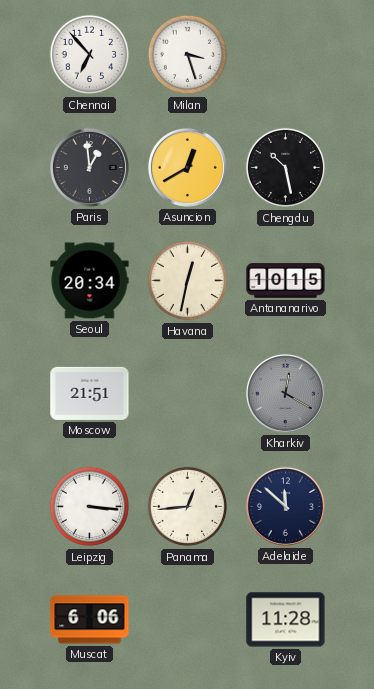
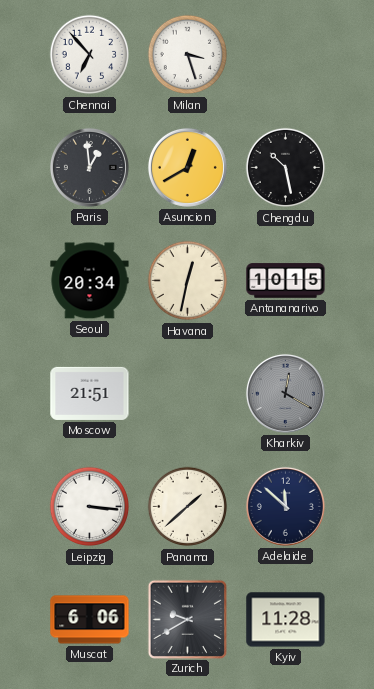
Panama: 12:44 -> 1:38 (188, 507)
Zurich: none -> 9:40 (187, 619)
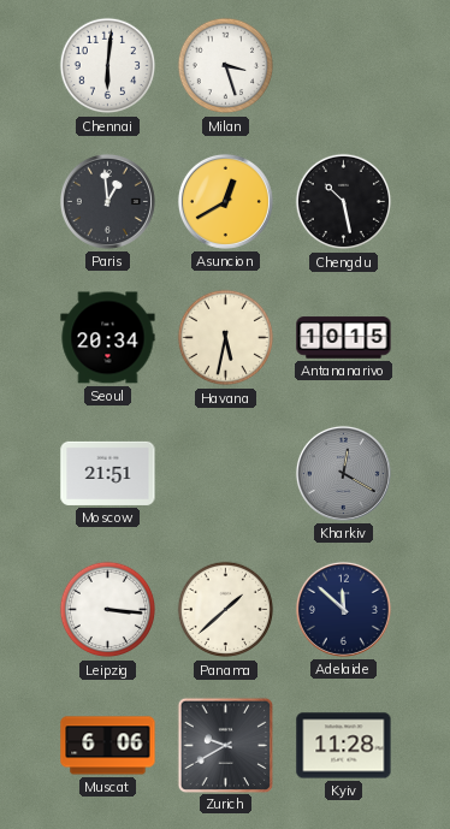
Chennai: 6:53 -> 6:01 (108, 66)
Havana: 12:32 -> 5:32 (226, 338)
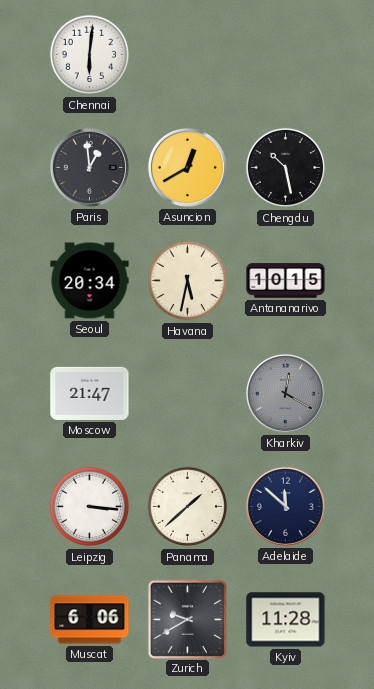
Milan: 3:27 -> none (226, 66)
Moscow: 21:51 -> 21:47 (90, 393)
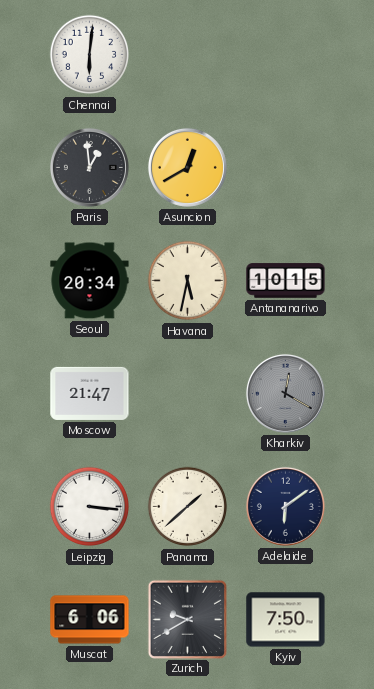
Chengdu: 10:28 -> none (286, 168)
Adelaide: 11:52 -> 6:09 (285, 506)
Kyiv: 11:28 -> 7:50 (286, 620)
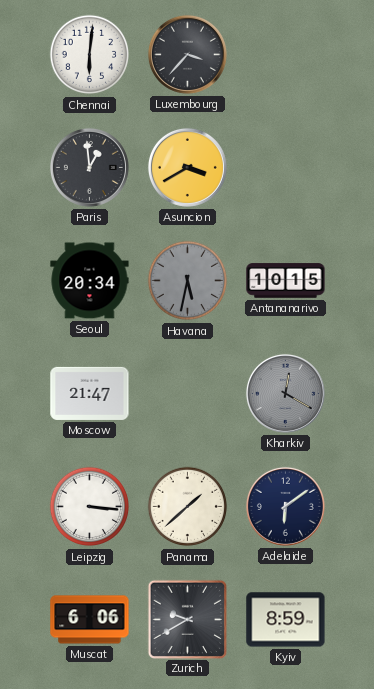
Luxembourg: none -> 3:37 (187, 54)
Asuncion: 12:40 -> 3:40 (187, 167)
Havana dial: cream -> grey (188, 281)
Kyiv: 7:50 -> 8:59 (286, 620)
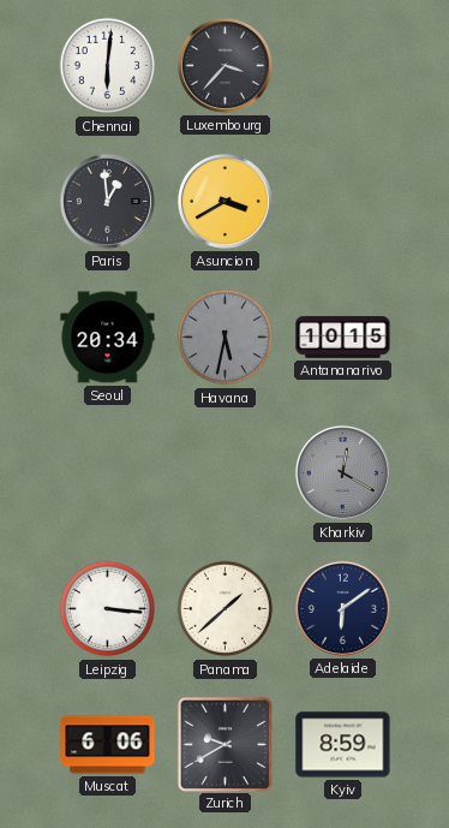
Moscow: 21:47 -> none (90, 393)
